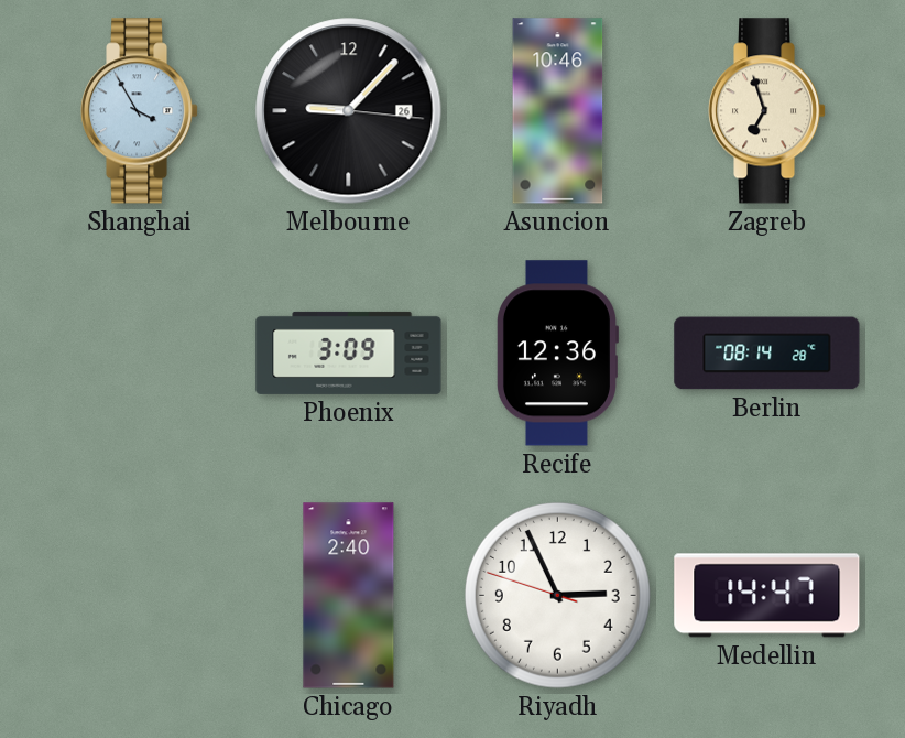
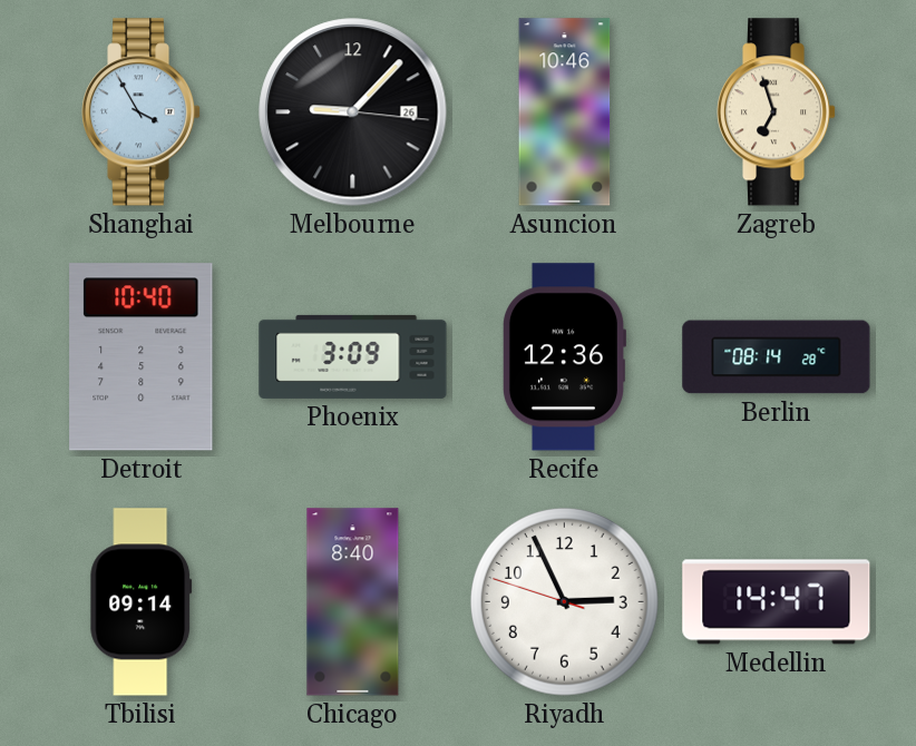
Detroit: none -> 10:40 (142, 357)
Tbilisi: none -> 09:14 (142, 602)
Chicago: 2:40 -> 8:40 (353, 602)
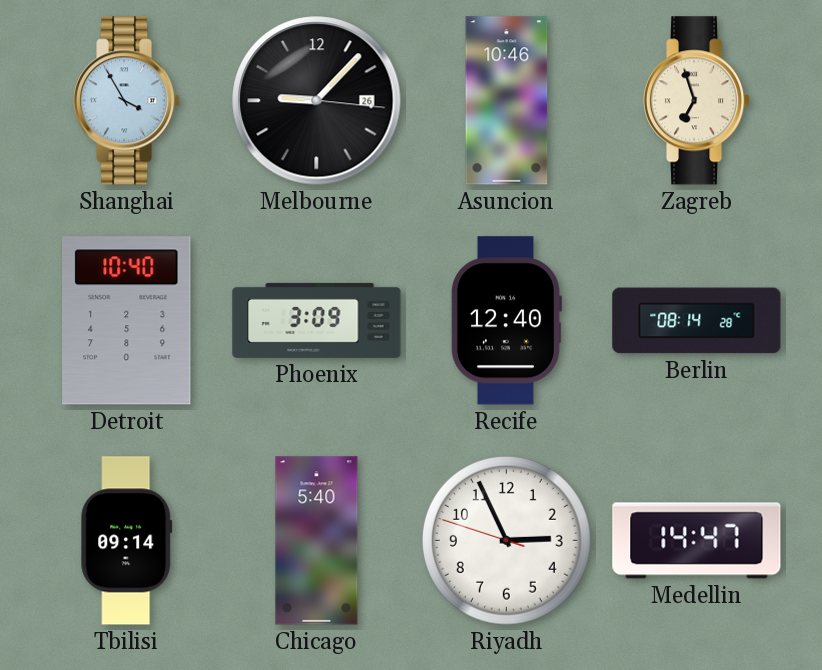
Recife: 12:36 -> 12:40 (505, 321)
Chicago: 8:40 -> 5:40 (317, 541)
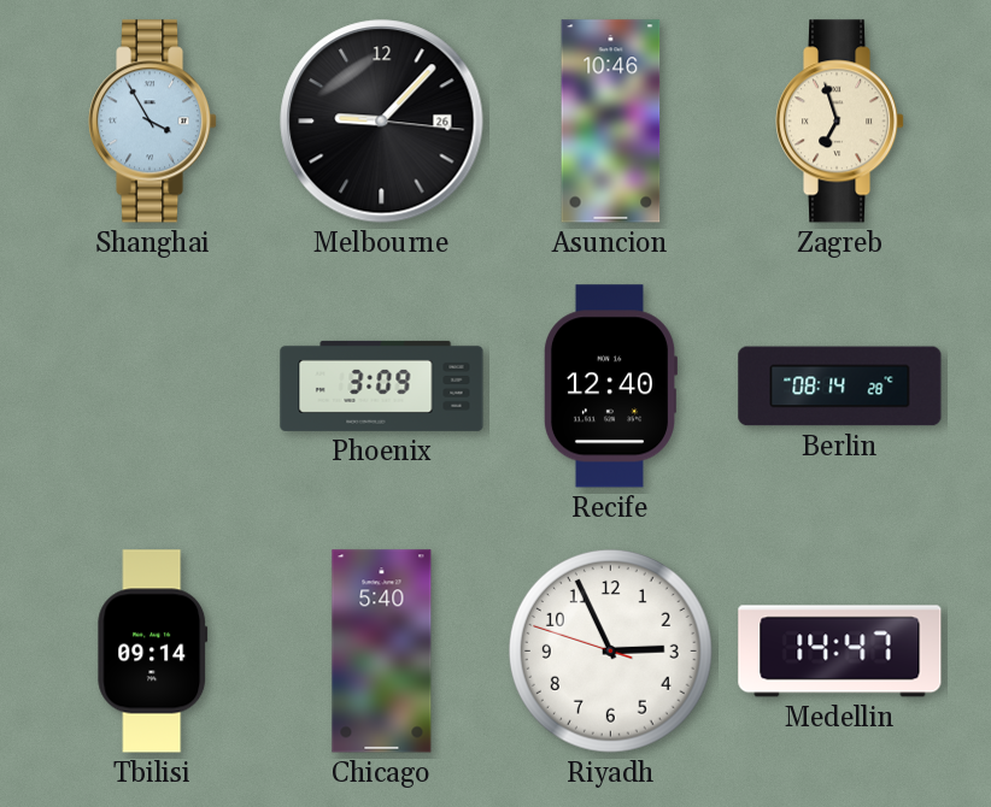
Detroit: 10:40 -> none (127, 321)
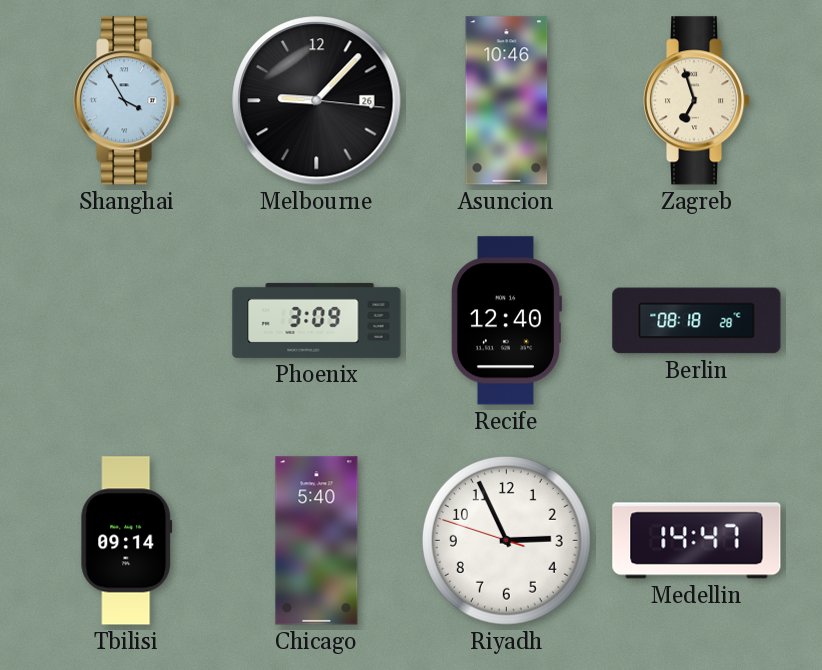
Berlin: 08:14 -> 08:18 (697, 321)
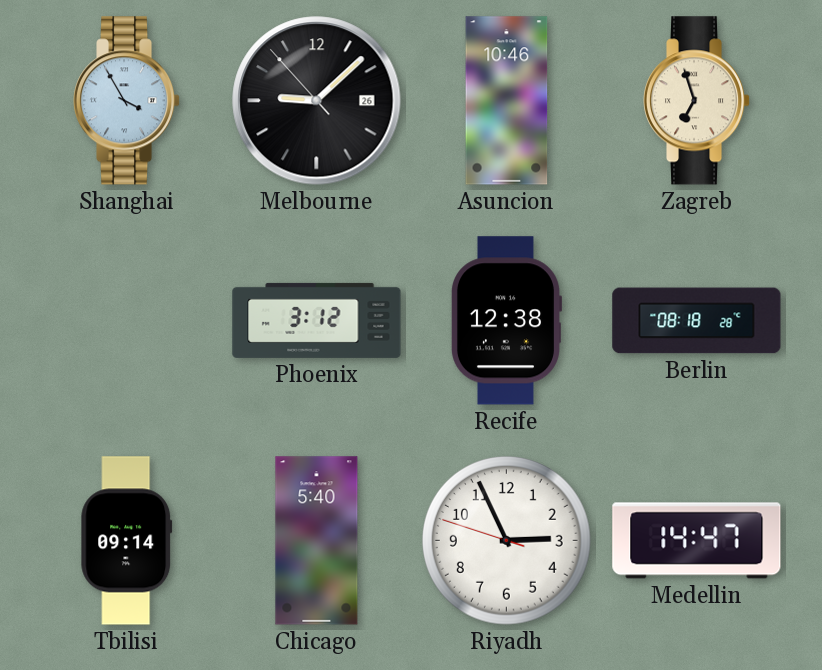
Melbourne: 9:07:16 -> 9:07:53 (317, 101)
Phoenix: 3:09 -> 3:12 (317, 320)
Recife: 12:40 -> 12:38 (505, 321)
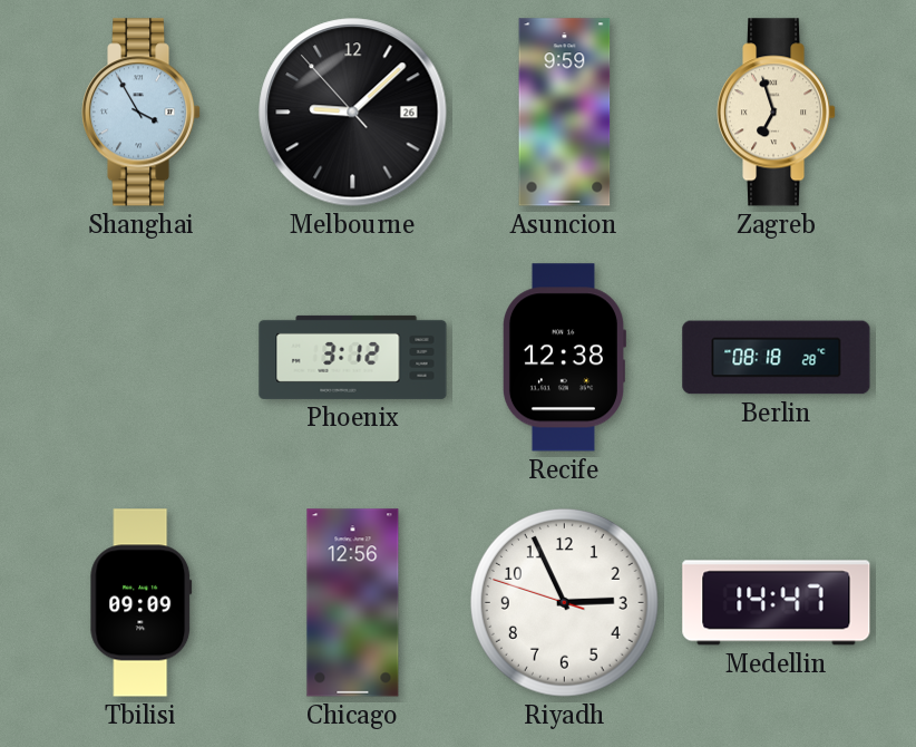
Asuncion: 10:46 -> 9:59 (565, 113)
Tbilisi: 09:14 -> 09:09 (142, 603)
Chicago: 5:40 -> 12:56 (353, 603)
